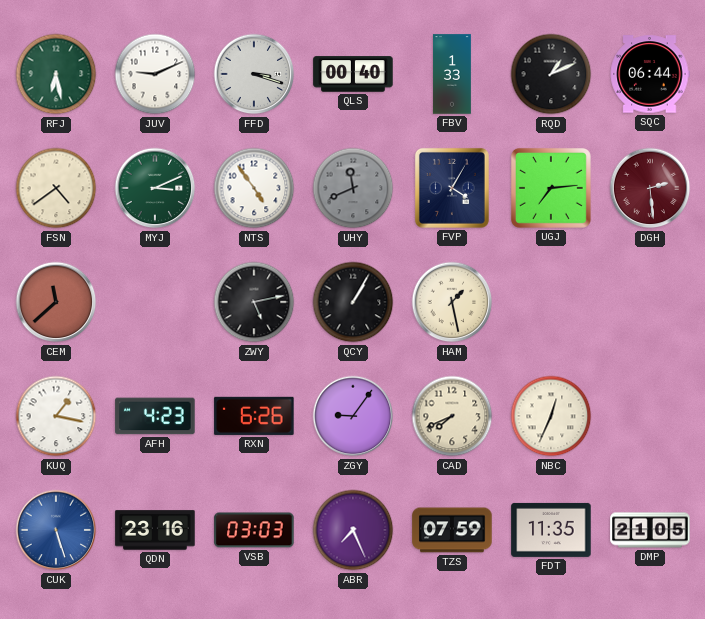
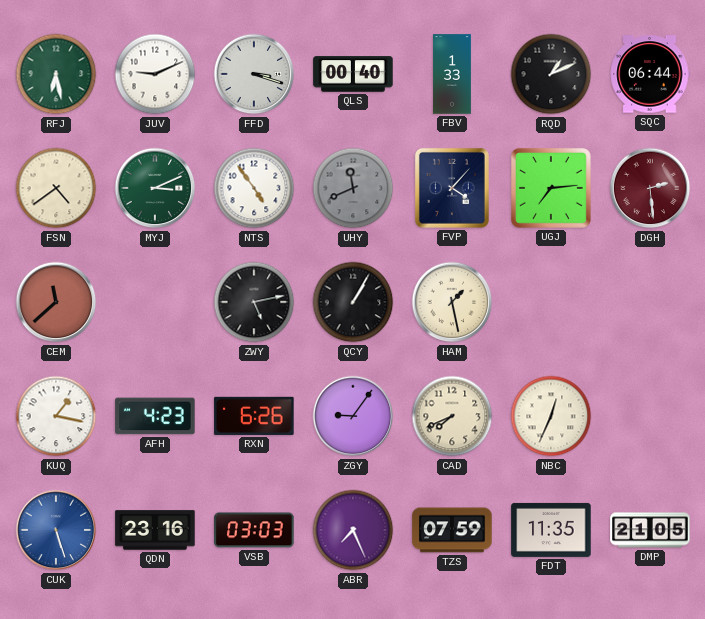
FVP: 4:05 -> 4:07 (452, 188)
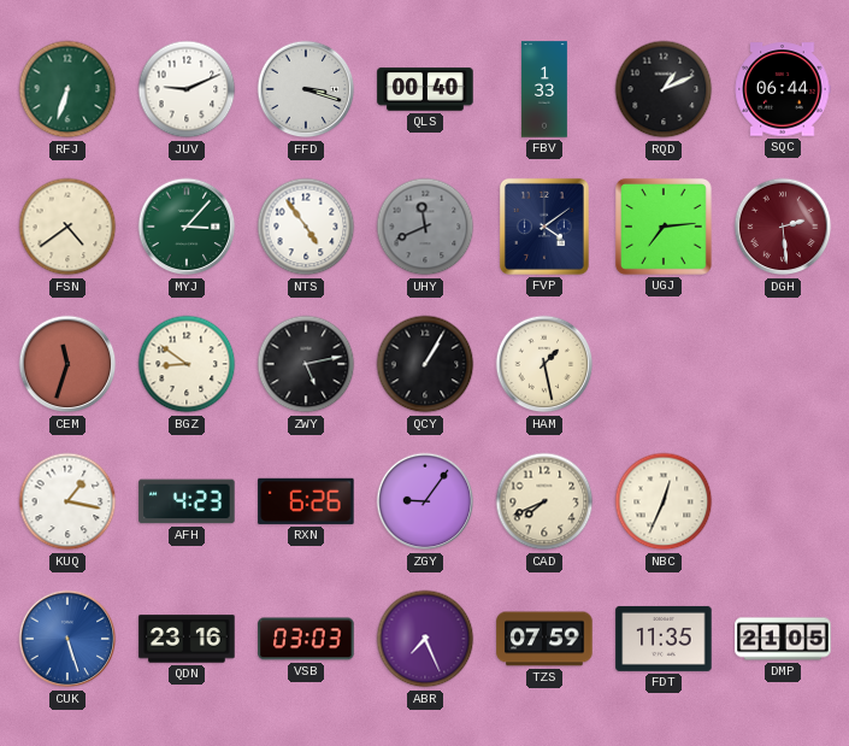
RFJ: 6:28 -> 6:33 (67, 89)
MYJ: 3:11 -> 3:07 (187, 227)
FVP: 4:07 -> 4:09 (544, 227)
CEM: 11:38 -> 11:33 (67, 364)
BGZ: none -> 8:51 (187, 364)
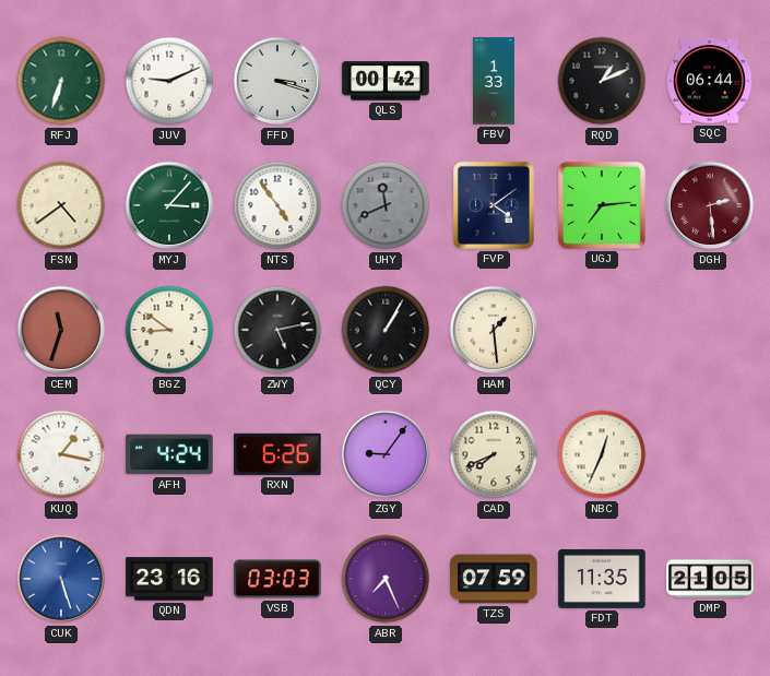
QLS: 00:40 -> 00:42 (386, 81)
HAM: 1:28 -> 1:29 (494, 330)
AFH: 4:23 -> 4:24 (169, 454)
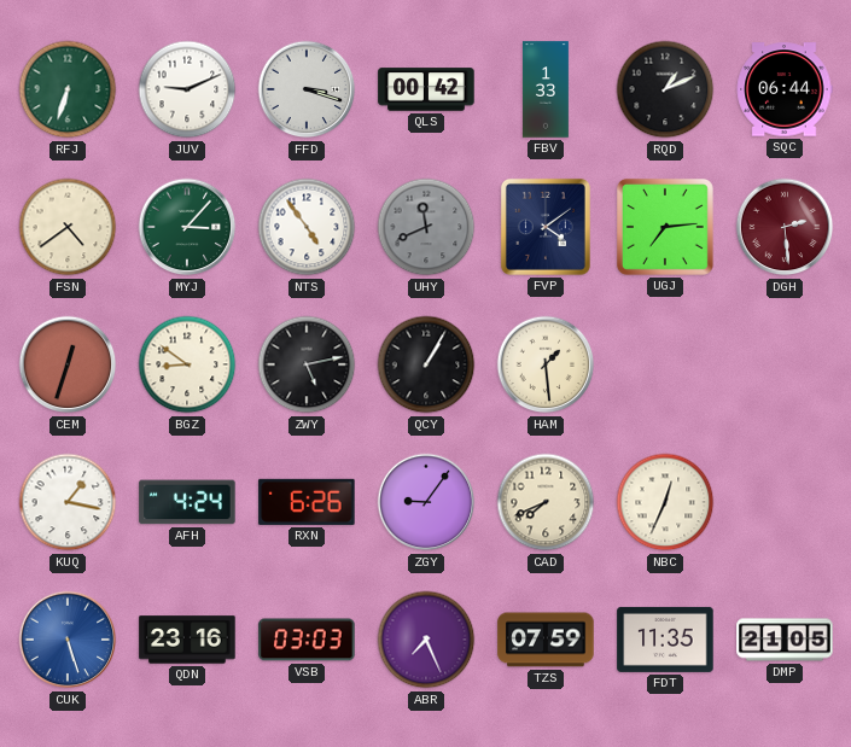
CEM: 11:33 -> 12:33 (68, 364)
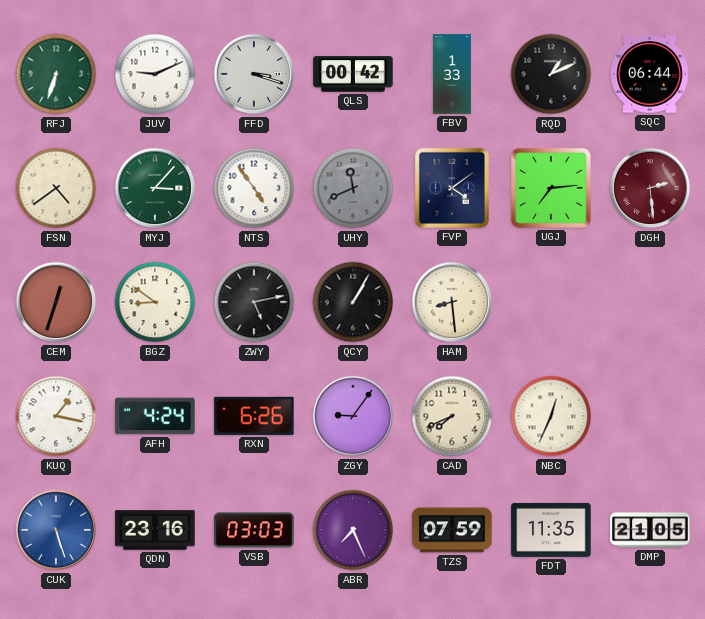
HAM: 1:29 -> 8:29 (452, 302)
